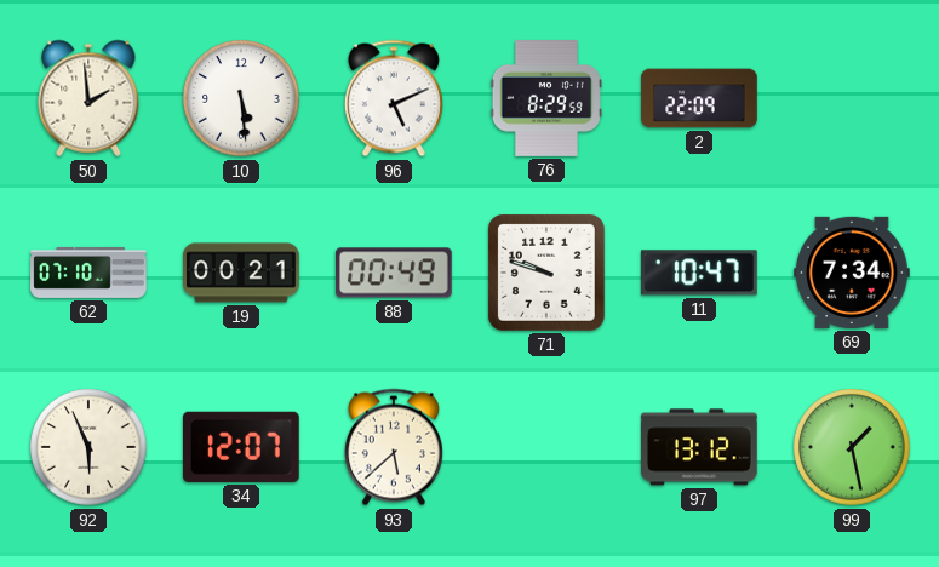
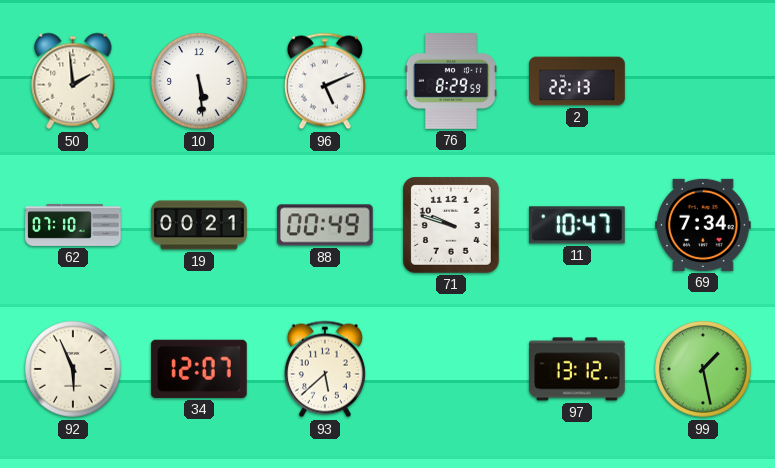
2: 22:09 -> 22:13 (577, 81)
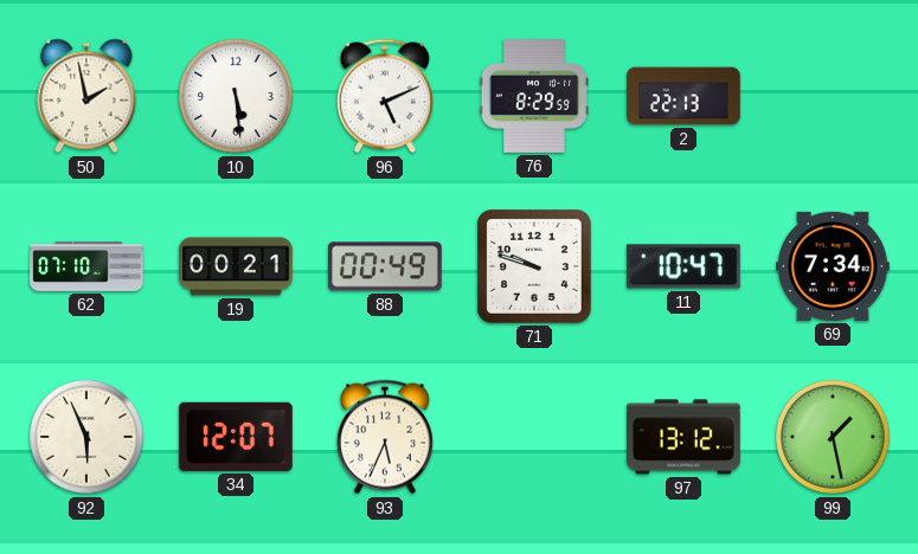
50: 1:59 -> 1:58 (86, 96)
93: 5:38 -> 5:34 (385, 437)
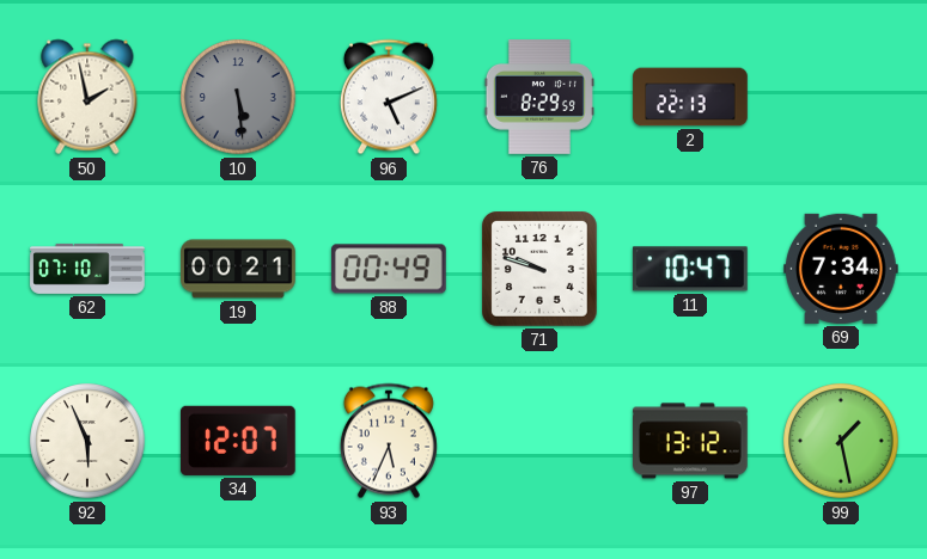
10 dial: white -> grey (238, 97)
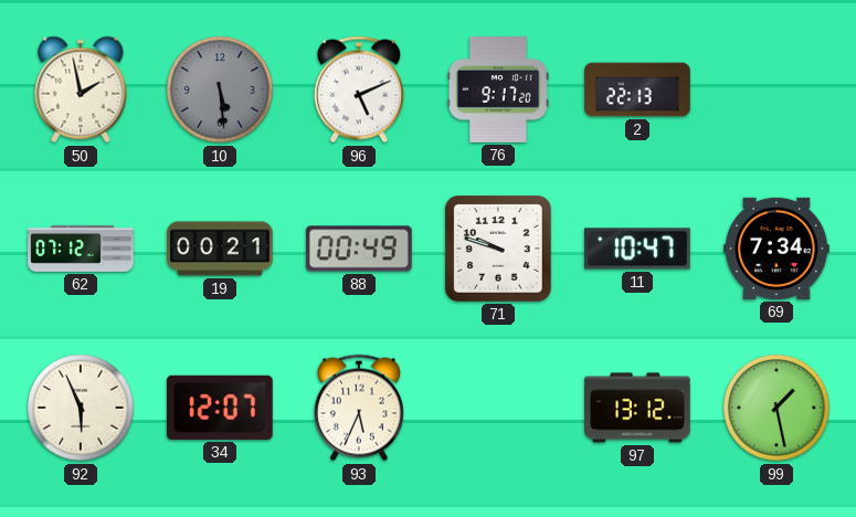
76: 8:29 -> 9:17 (498, 89)
62: 07:10 -> 07:12 (81, 249)
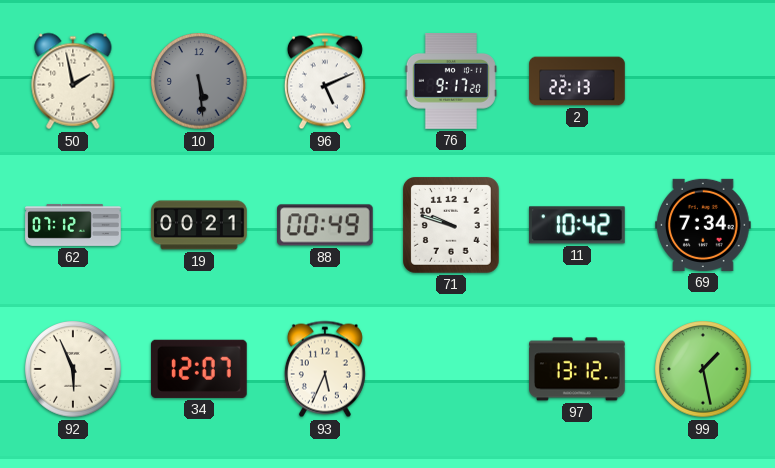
11: 10:47 -> 10:42 (577, 225)
